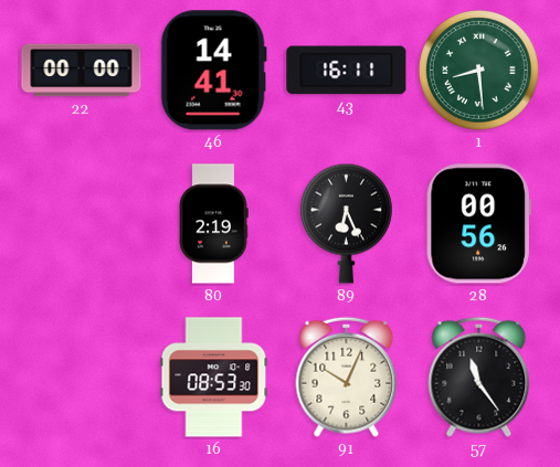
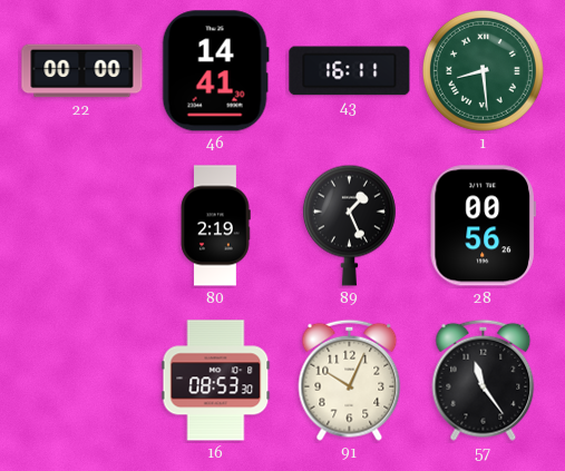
89: 6:26 -> 1:26 (349, 225)
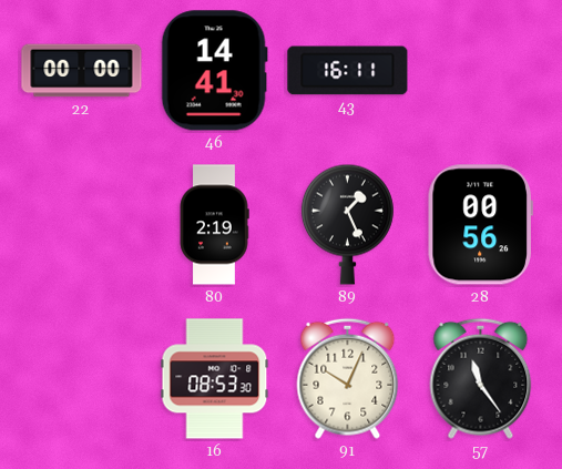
1: 8:29 -> none (483, 70)
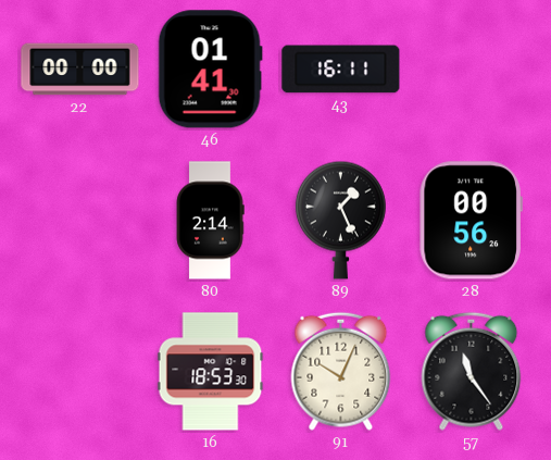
46: 14:41 -> 01:41 (210, 70)
80: 2:19 -> 2:14 (210, 221)
16: 08:53 -> 18:53 (211, 372)
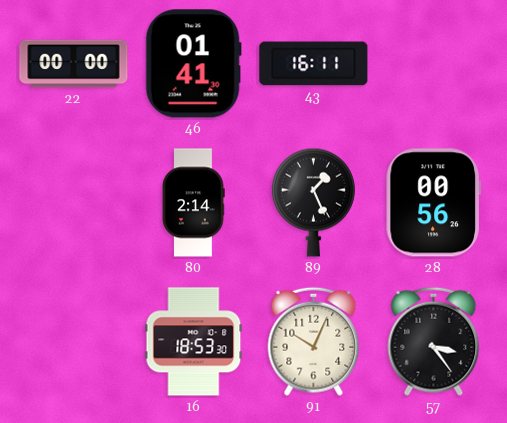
57: 11:24 -> 3:24 (434, 341)
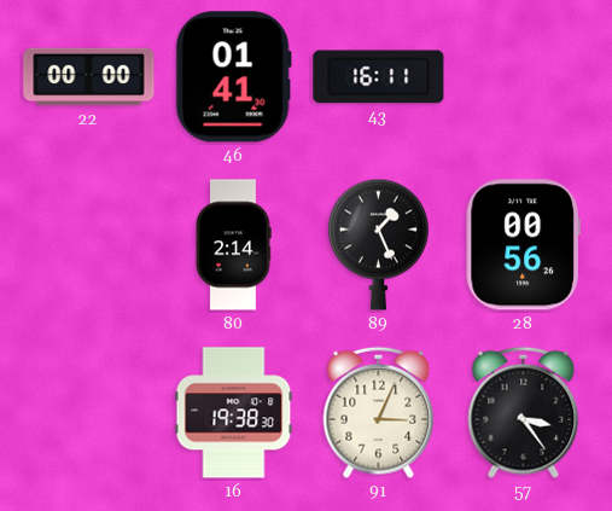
16: 18:53 -> 19:38 (234, 413)
91: 10:04 -> 3:04 (379, 412)
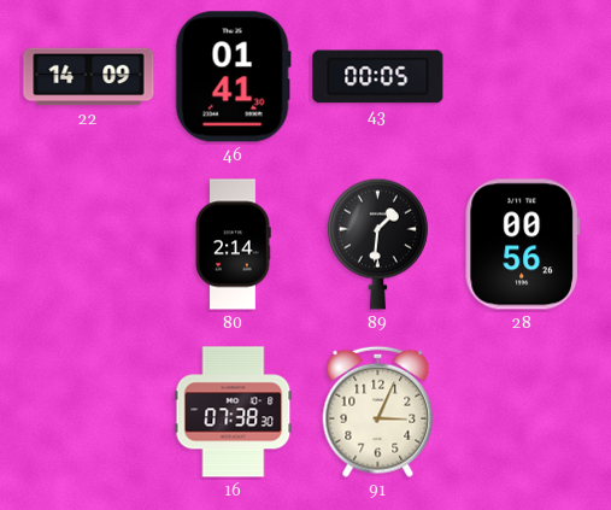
22: 00:00 -> 14:09 (89, 77)
43: 16:11 -> 00:05 (378, 77)
89: 1:26 -> 1:31 (377, 244)
16: 19:38 -> 07:38 (234, 412)
57: 3:24 -> none (524, 412)
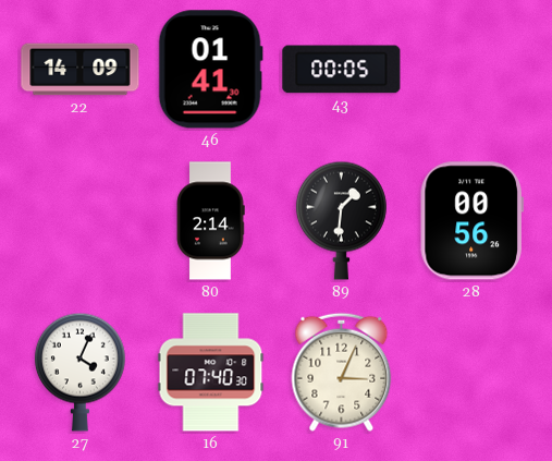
27: none -> 4:04 (79, 372)
16: 07:38 -> 07:40 (211, 373)
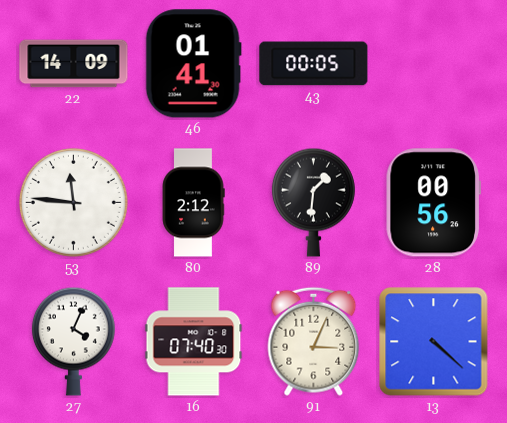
53: none -> 11:46 (73, 202)
80: 2:14 -> 2:12 (193, 203)
13: none -> 4:22 (434, 342)
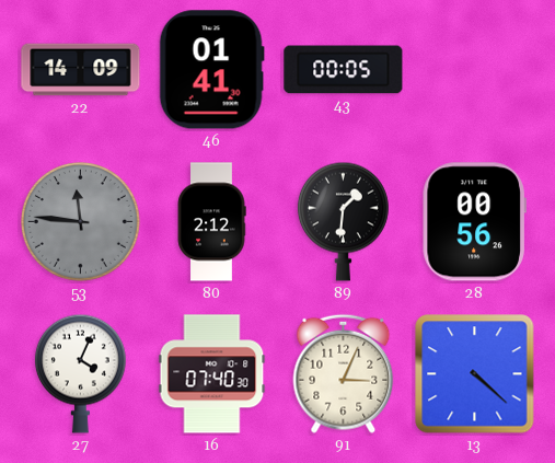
53 dial: white -> grey (80, 221)
